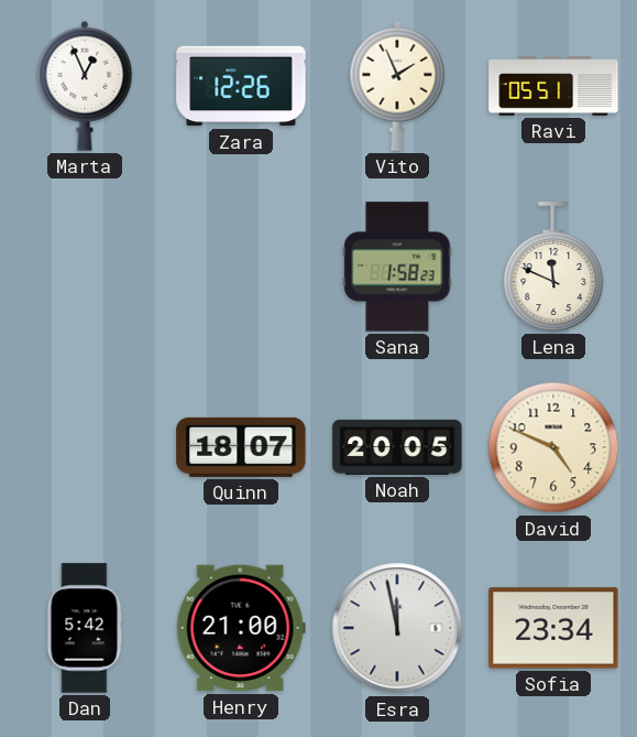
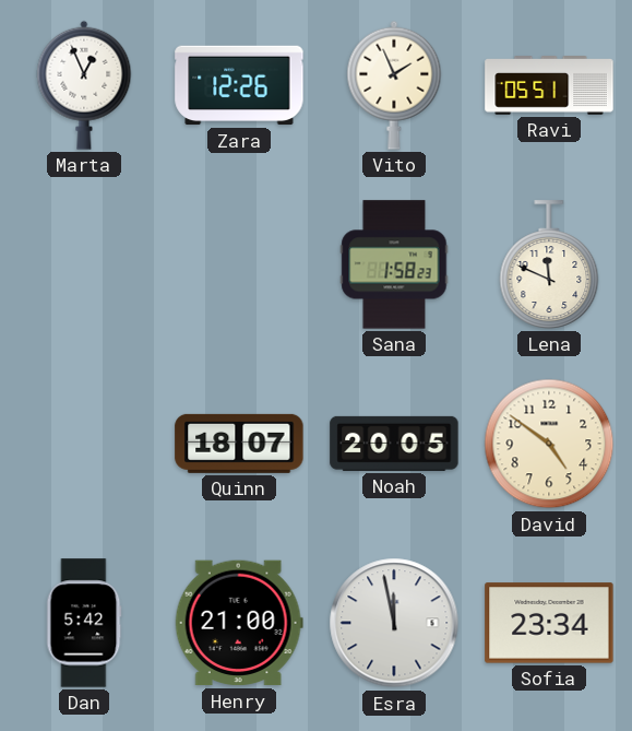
David: 4:49 -> 4:51 (549, 444)
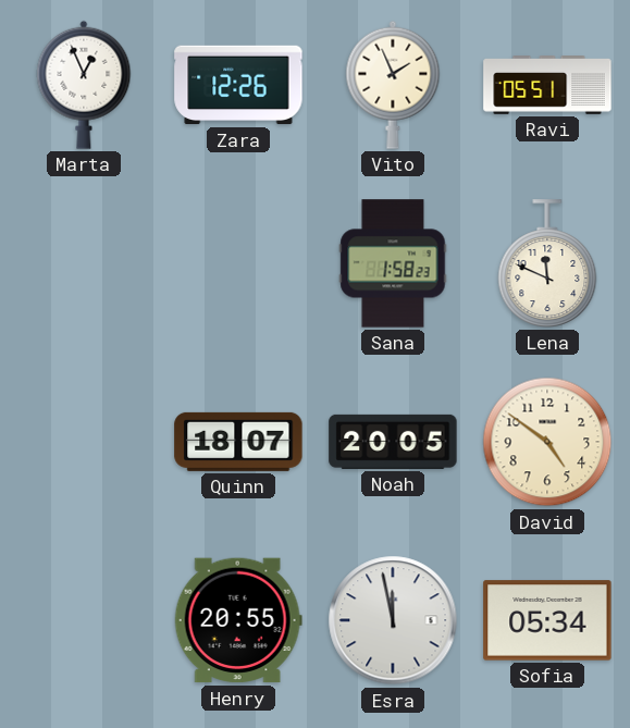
Dan: 5:42 -> none (84, 623)
Henry: 21:00 -> 20:55 (238, 620)
Sofia: 23:34 -> 05:34 (547, 620)
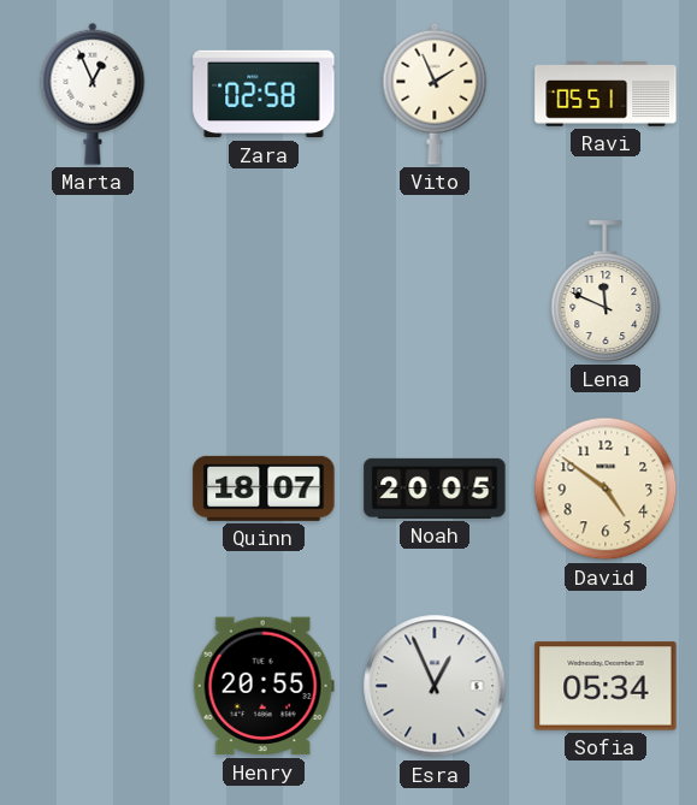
Zara: 12:26 -> 02:58 (264, 94)
Sana: 1:58 -> none (393, 263)
Esra: 11:58 -> 12:56 (435, 686)
